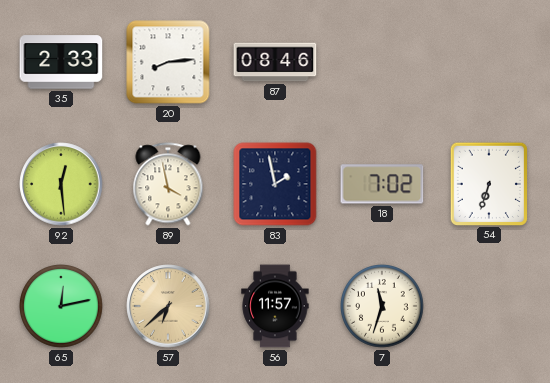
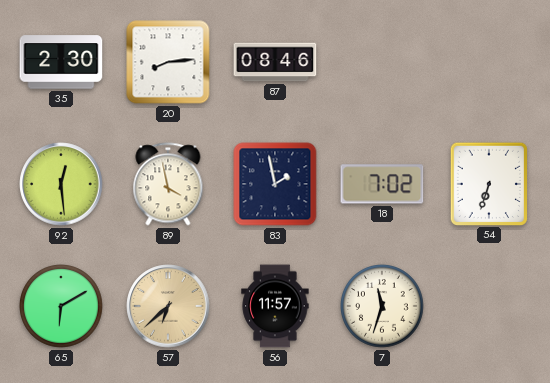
35: 2:33 -> 2:30 (61, 62)
65: 12:13 -> 6:10 (62, 307)
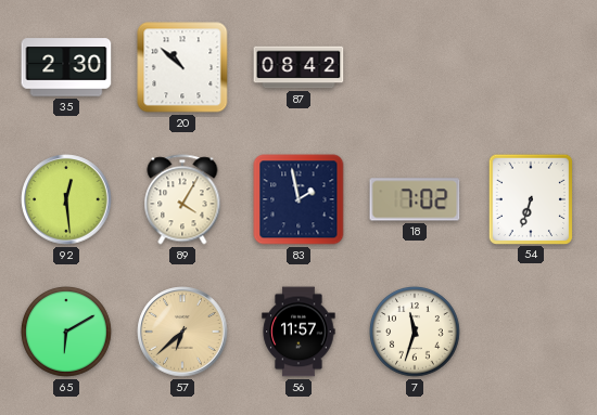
20: 8:14 -> 10:52 (182, 67)
87: 08:46 -> 08:42 (298, 67)
89: 3:58 -> 4:05 (182, 199)
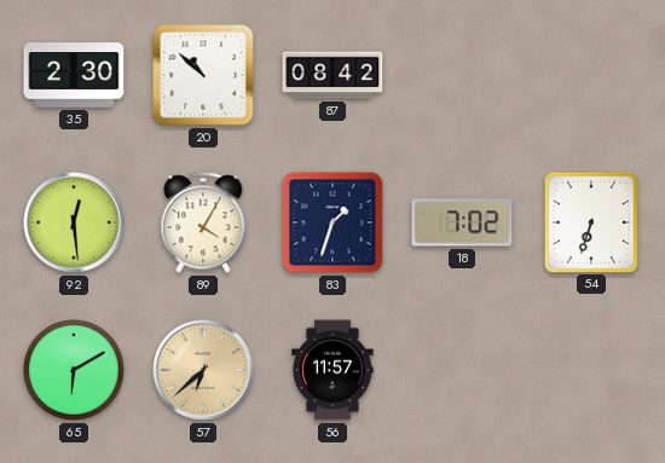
83: 1:58 -> 1:33 (332, 222)
7: 11:33 -> none (416, 333)
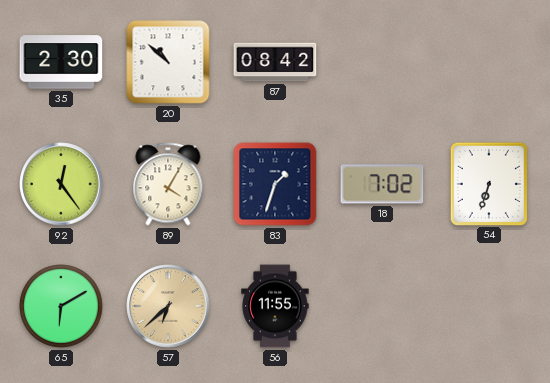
92: 12:29 -> 12:24 (61, 184)
56: 11:57 -> 11:55 (275, 306)
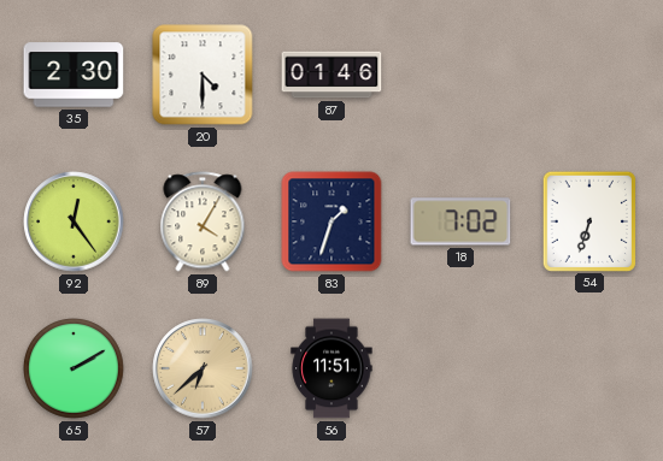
20: 10:52 -> 4:30 (203, 75)
87: 08:42 -> 01:46 (331, 75)
65: 6:10 -> 2:10 (75, 370)
56: 11:55 -> 11:51 (331, 368)
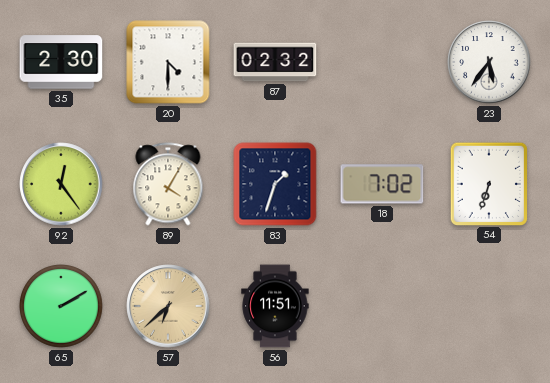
87: 01:46 -> 02:32 (275, 62)
23: none -> 5:36 (489, 62)
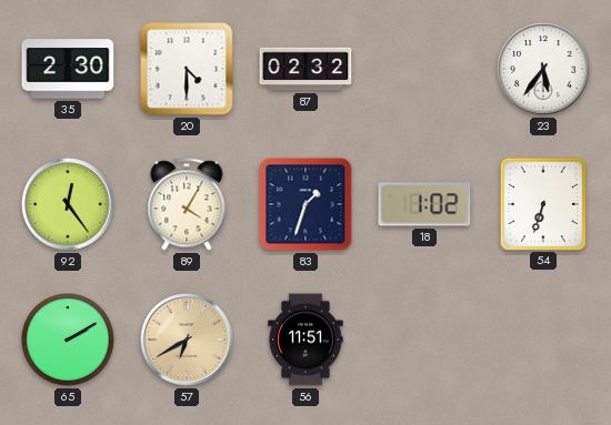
18: 7:02 -> 1:02 (424, 204)
57: 6:38 -> 6:40 (187, 340)
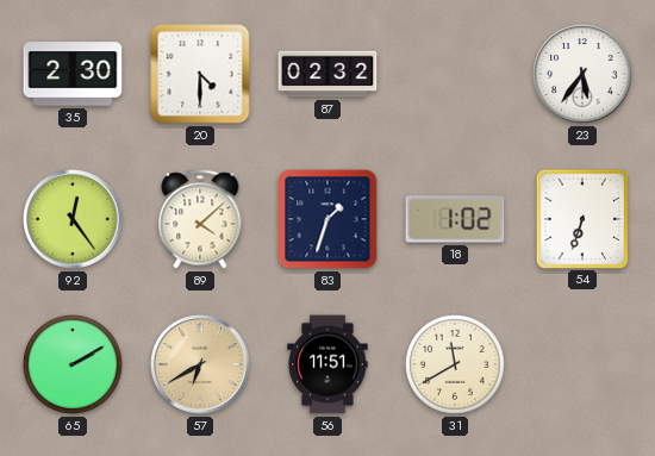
89: 4:05 -> 4:08 (200, 219)
31: none -> 11:40 (456, 366)
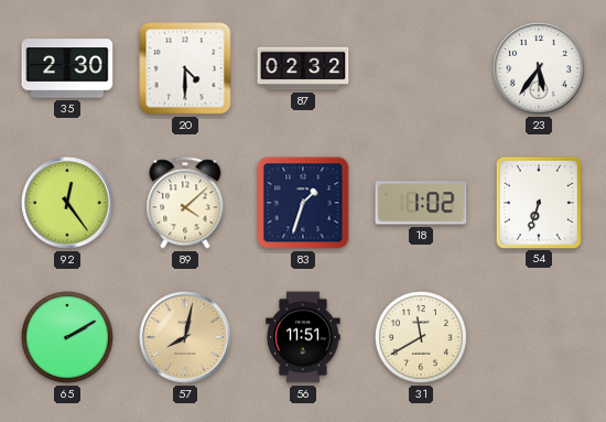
57: 6:40 -> 8:02 (185, 337)
